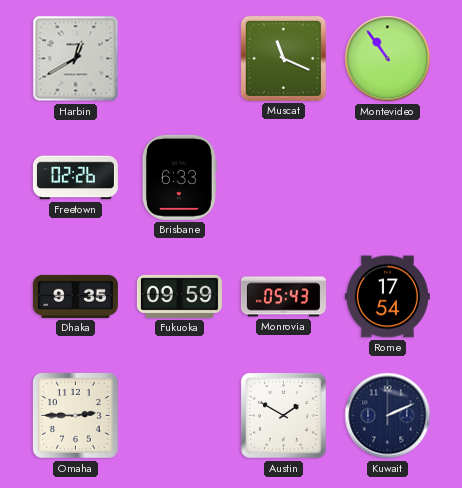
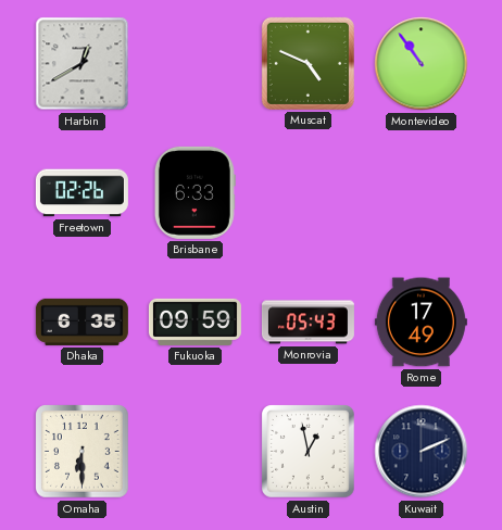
Muscat: 11:19 -> 4:49 (308, 63)
Dhaka: 9:35 -> 6:35 (81, 321)
Rome: 17:54 -> 17:49 (421, 323)
Omaha: 2:45 -> 6:30 (83, 452)
Austin: 1:50 -> 12:58 (309, 452)
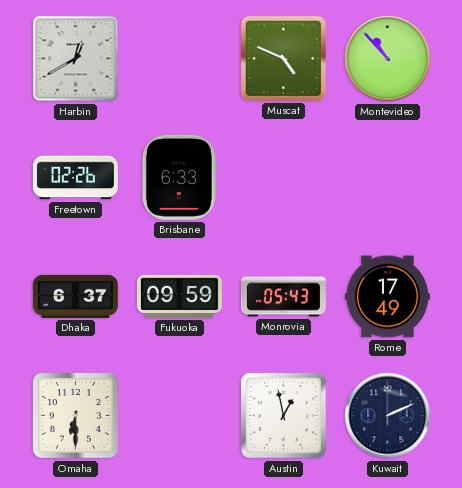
Montevideo: 10:54 -> 10:53 (388, 59)
Dhaka: 6:35 -> 6:37 (75, 296)
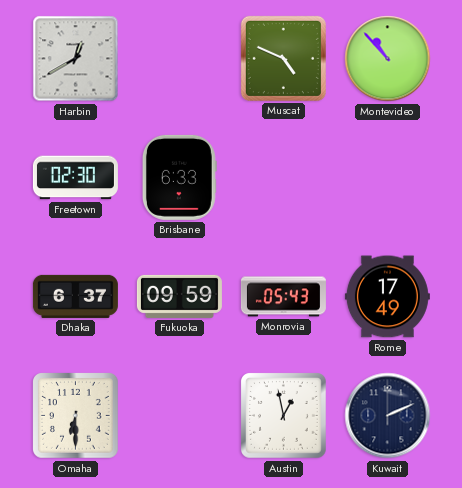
Freetown: 02:26 -> 02:30 (75, 178)
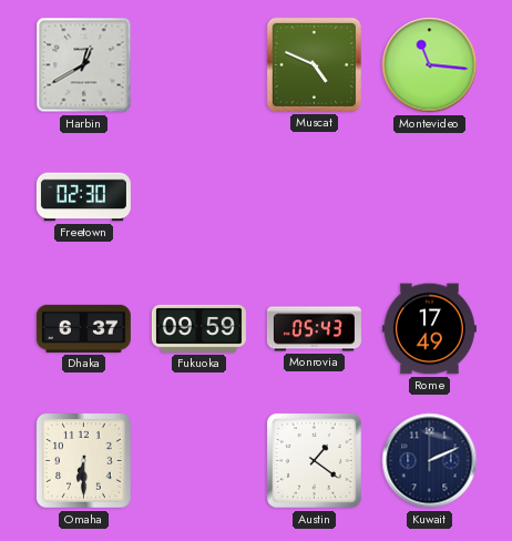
Montevideo: 10:53 -> 11:16 (430, 65)
Brisbane: 6:33 -> none (179, 177)
Austin: 12:58 -> 1:21 (315, 461)
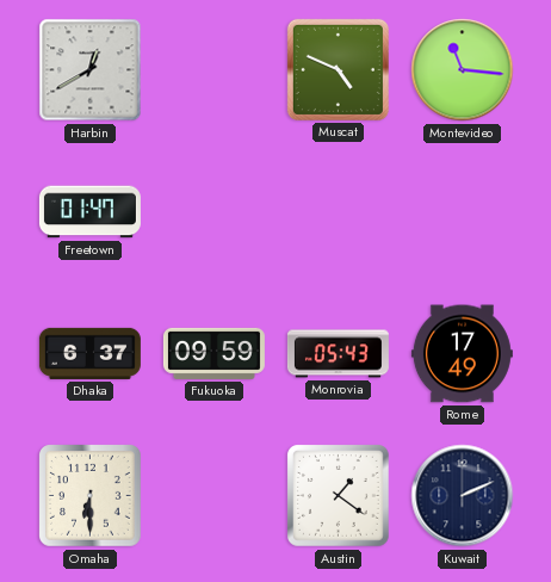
Freetown: 02:30 -> 01:47 (89, 212)
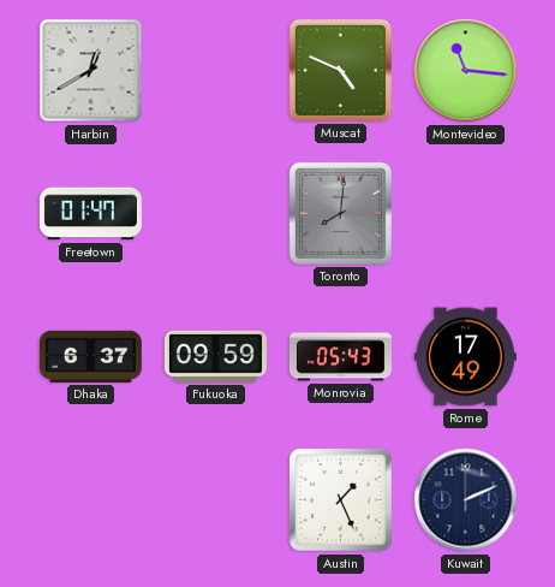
Toronto: none -> 8:01 (340, 213)
Omaha: 6:30 -> none (91, 496)
Austin: 1:21 -> 1:26 (341, 500)
